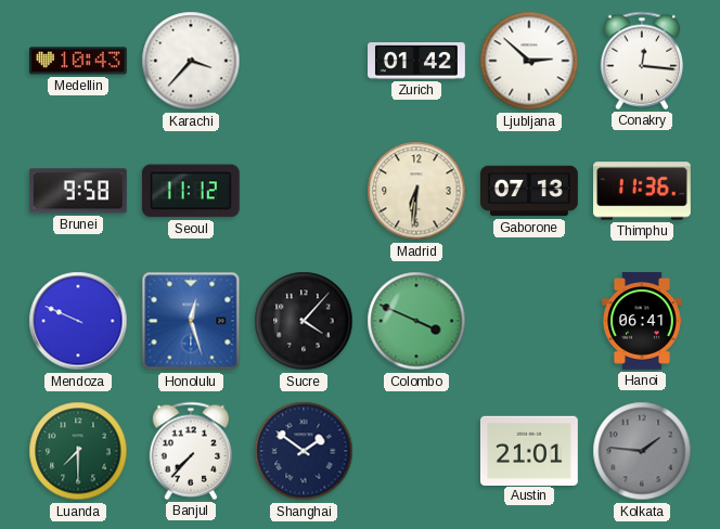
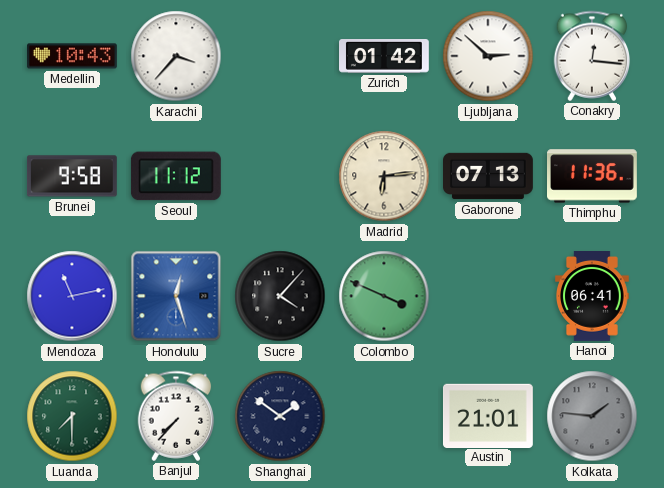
Madrid: 6:31 -> 6:14 (384, 176)
Mendoza: 9:49 -> 11:13 (72, 296)
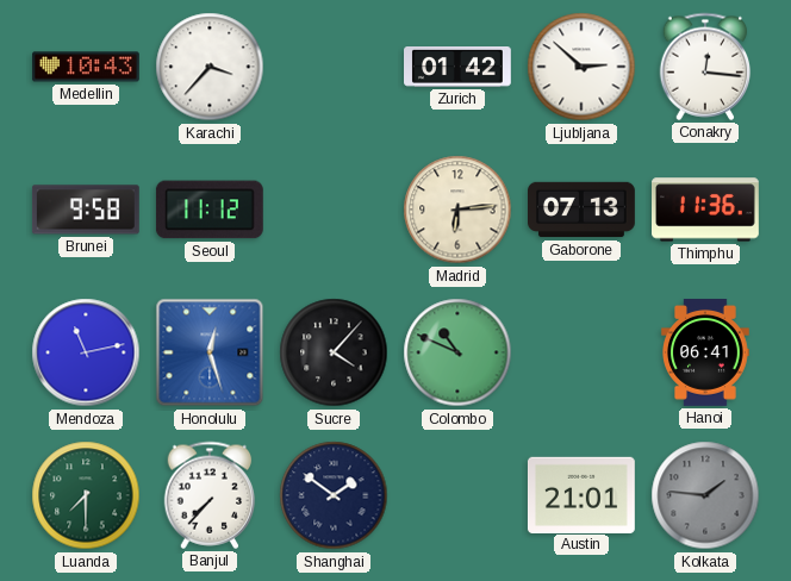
Colombo: 3:49 -> 10:49 (457, 352)
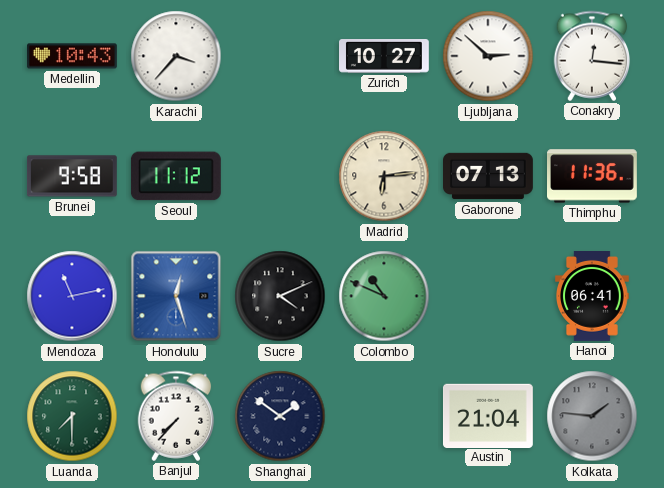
Zurich: 01:42 -> 10:27 (385, 57)
Sucre: 4:07 -> 4:11 (280, 296)
Austin: 21:01 -> 21:04 (488, 415)
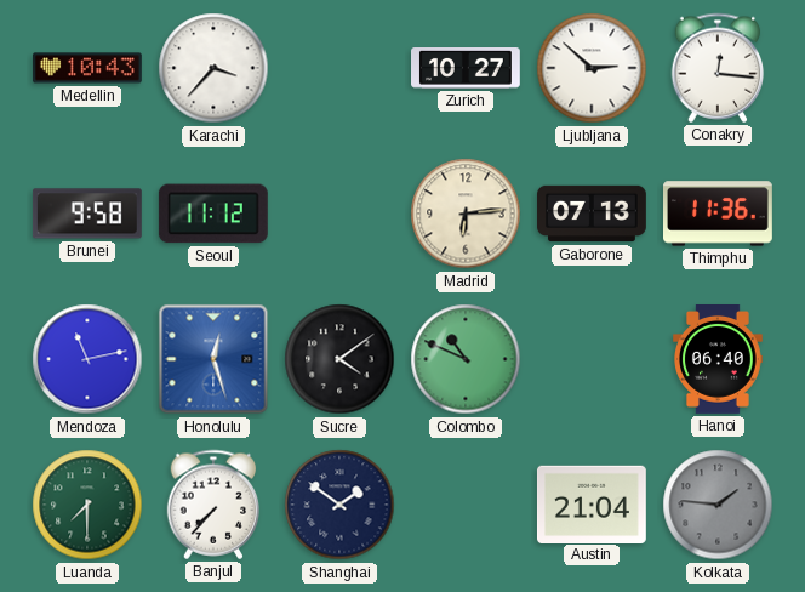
Sucre: 4:11 -> 4:09 (339, 359)
Hanoi: 06:41 -> 06:40 (718, 360)
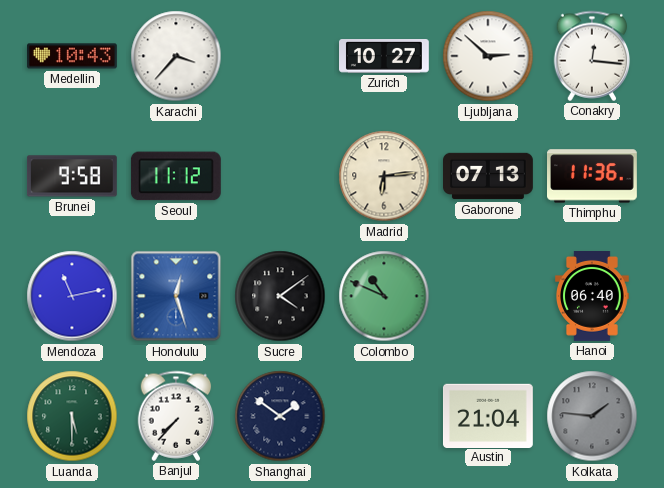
Luanda: 7:30 -> 5:30 (72, 416)
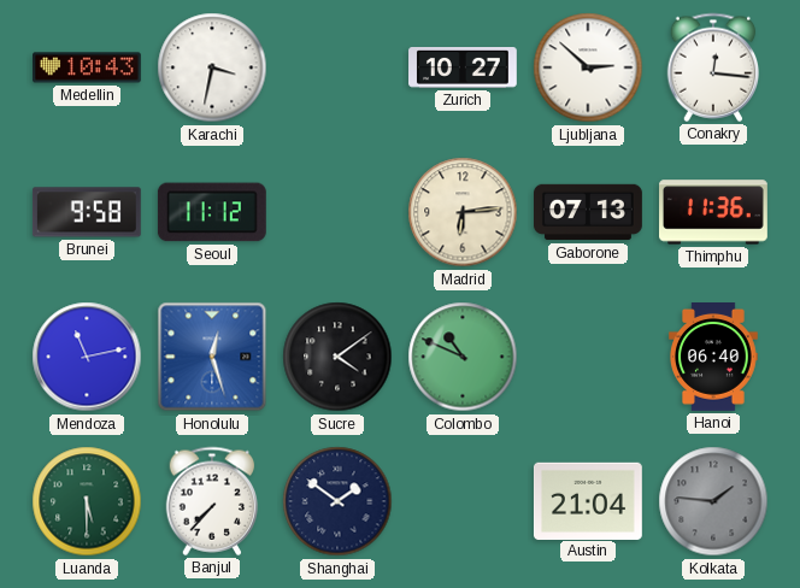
Karachi: 3:37 -> 3:32 (212, 67)
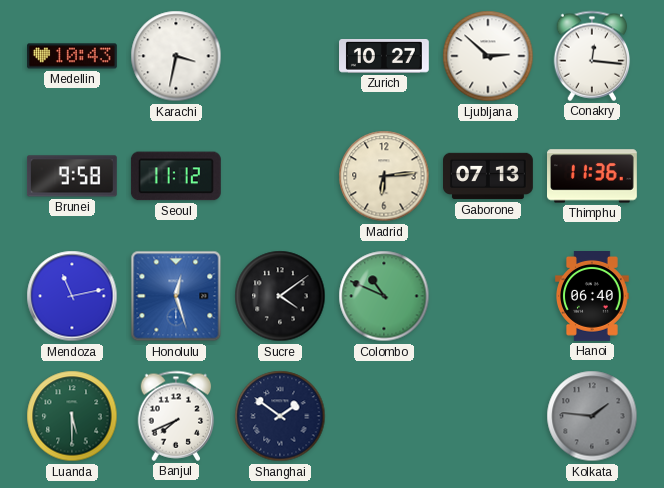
Banjul: 7:37 -> 7:41 (176, 416)
Austin: 21:04 -> none (588, 500)
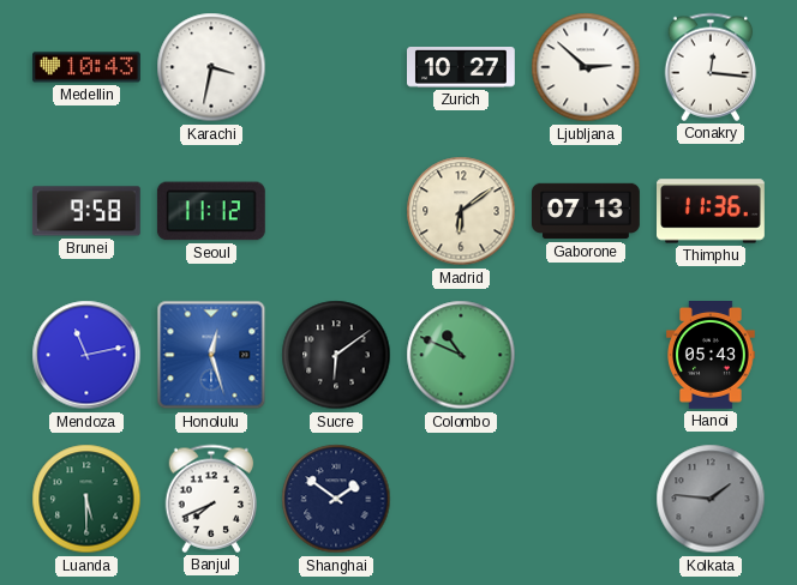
Madrid: 6:14 -> 6:09 (461, 211)
Sucre: 4:09 -> 6:09 (336, 355)
Hanoi: 06:40 -> 05:43 (711, 356)
